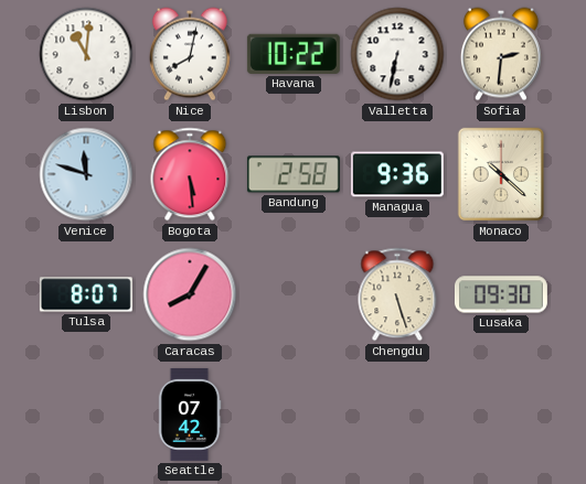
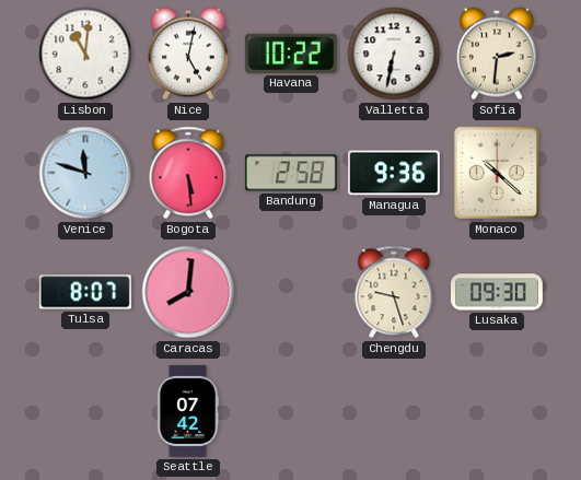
Nice: 8:02 -> 5:02 (188, 54)
Caracas: 8:05 -> 8:01 (188, 292)
Chengdu: 5:27 -> 9:27 (394, 292)
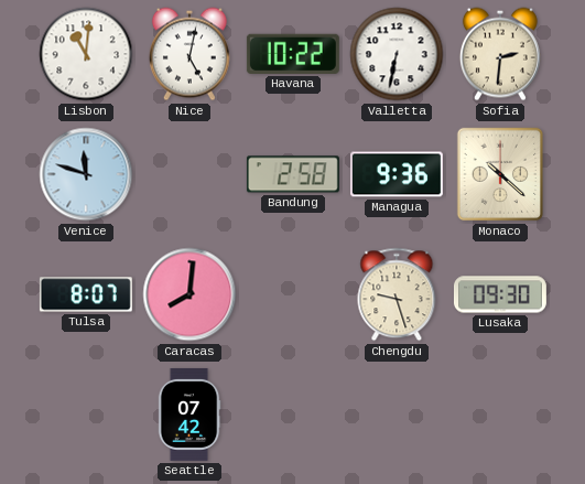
Bogota: 5:29 -> none (188, 173)
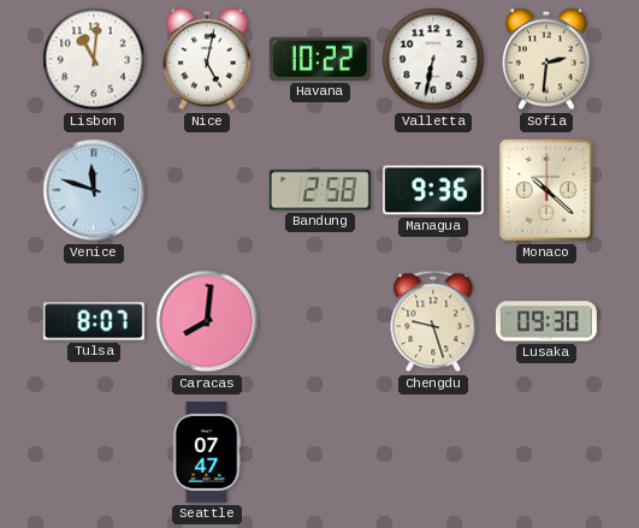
Seattle: 07:42 -> 07:47 (207, 452)
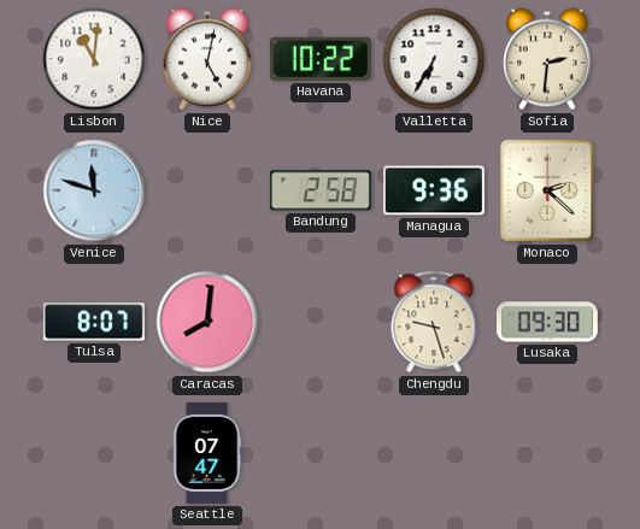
Valletta: 6:32 -> 6:35 (434, 59)
Monaco: 10:22 -> 2:22 (547, 190)
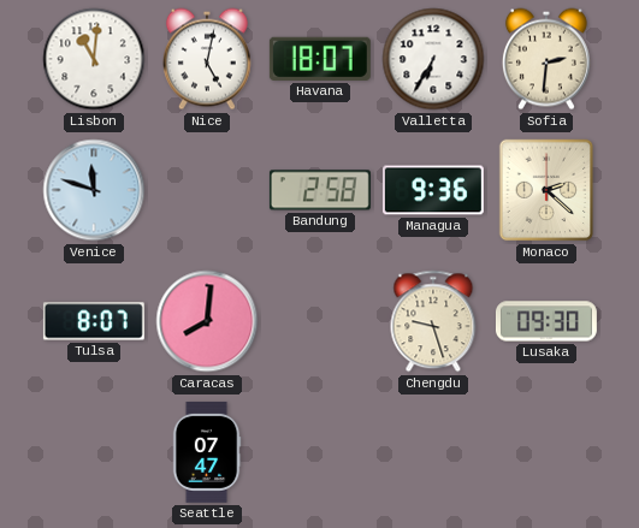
Havana: 10:22 -> 18:07 (320, 59)
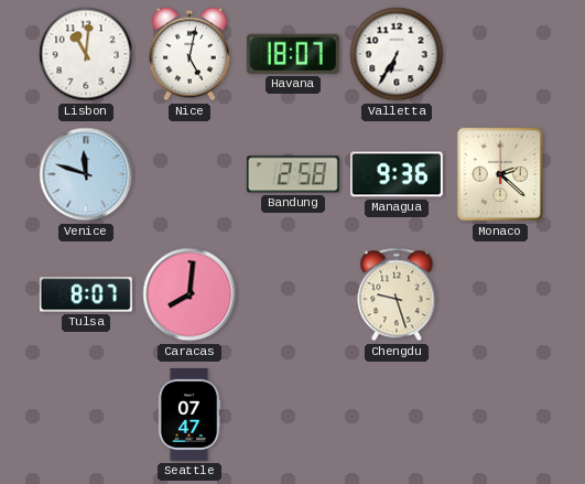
Sofia: 2:31 -> none (546, 59)
Lusaka: 09:30 -> none (546, 321)
